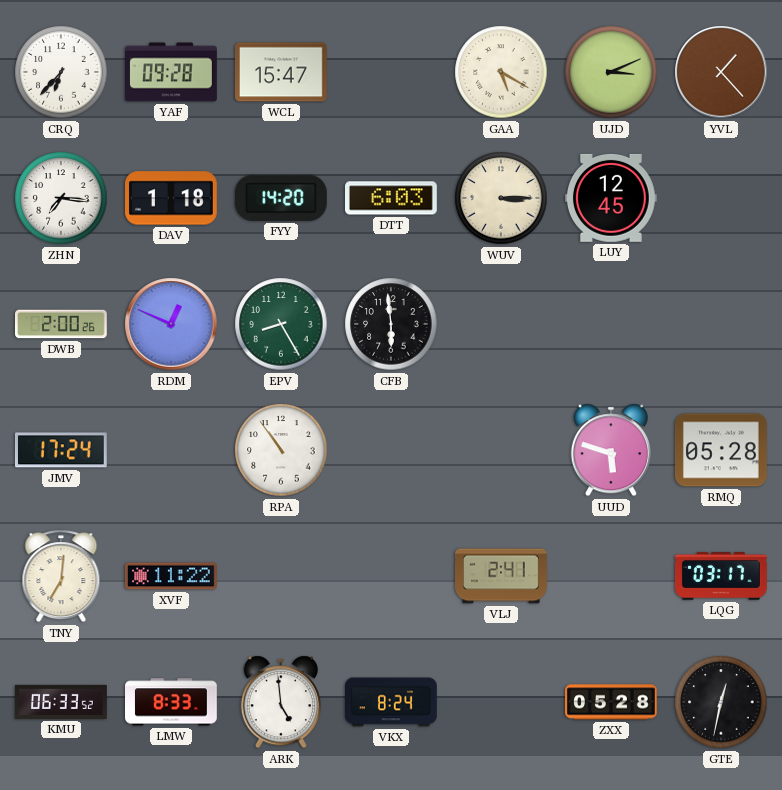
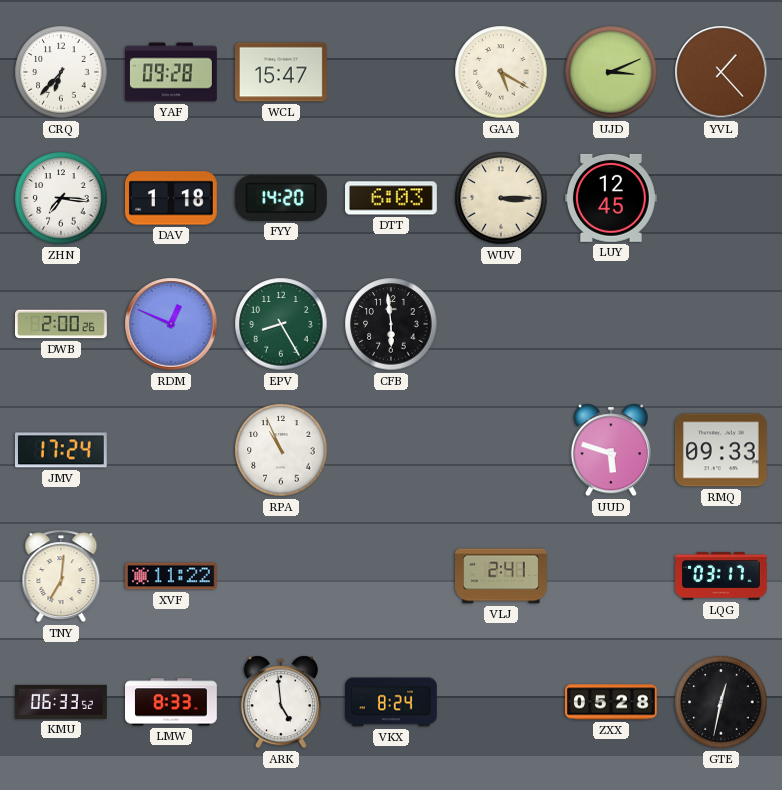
RPA: 10:54 -> 10:56 (281, 450)
RMQ: 05:28 -> 09:33 (721, 450)
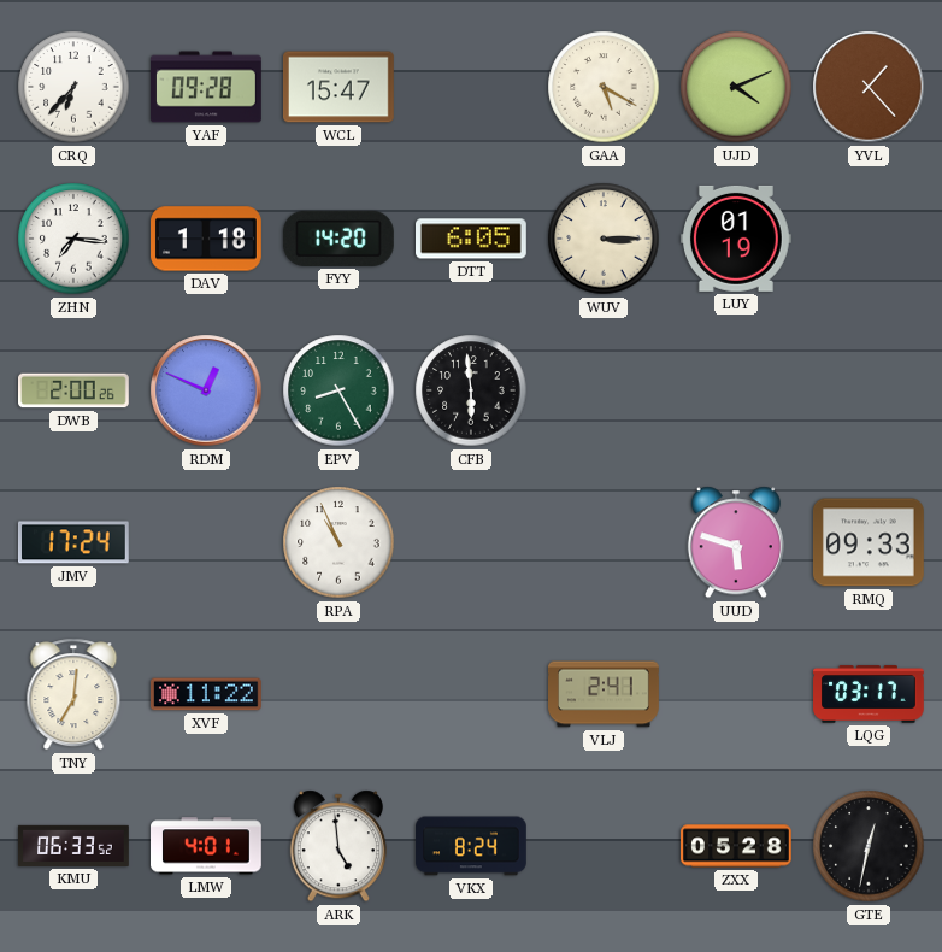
UJD: 3:11 -> 4:11 (736, 87)
DTT: 6:03 -> 6:05 (472, 239)
LUY: 12:45 -> 01:19 (736, 239)
LMW: 8:33 -> 4:01 (207, 846)
